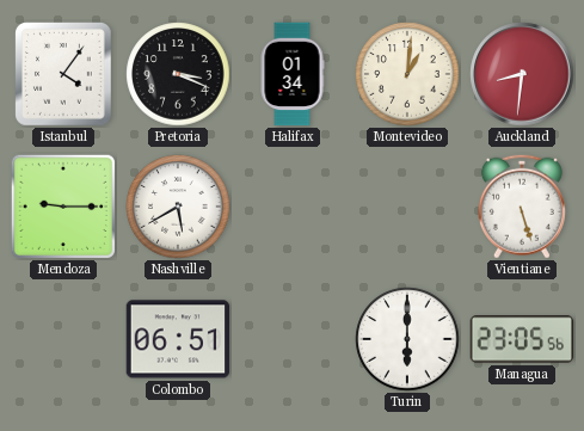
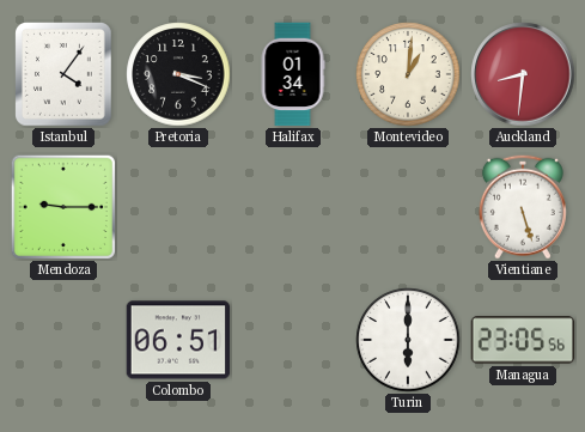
Nashville: 5:40 -> none (178, 207)
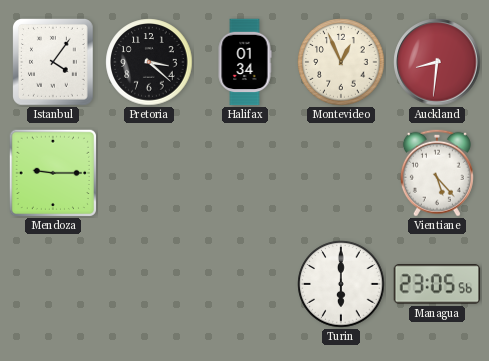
Pretoria: 3:19 -> 3:22 (149, 62)
Montevideo: 1:01 -> 12:56 (341, 62)
Vientiane: 5:27 -> 5:23 (437, 173)
Colombo: 06:51 -> none (178, 340)
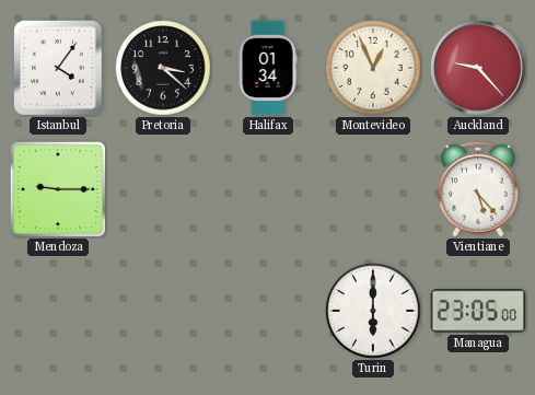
Auckland: 8:31 -> 9:23 (478, 68)
Managua: 23:05:56 -> 23:05:00 (478, 311)
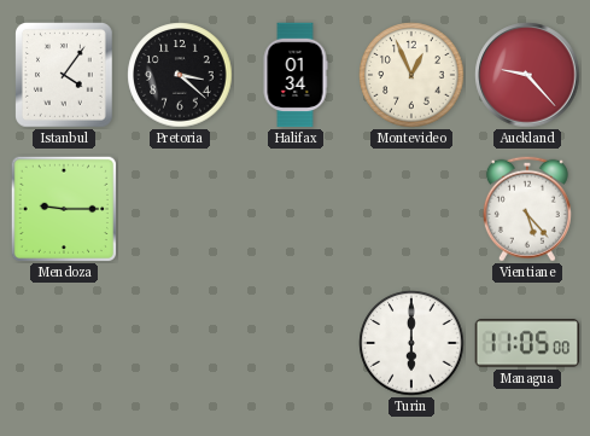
Managua: 23:05 -> 11:05 (527, 343)
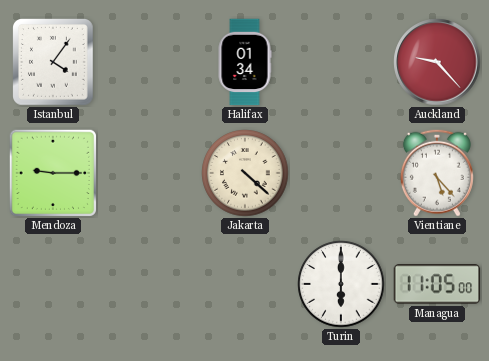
Pretoria: 3:22 -> none (180, 75)
Montevideo: 12:56 -> none (411, 75)
Jakarta: none -> 4:22 (245, 173)
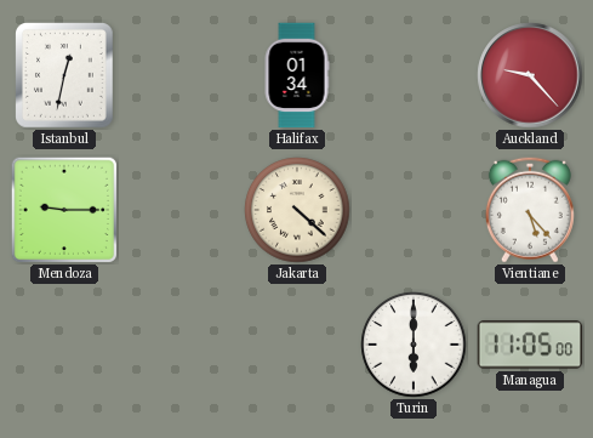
Istanbul: 4:06 -> 12:32 (65, 76)
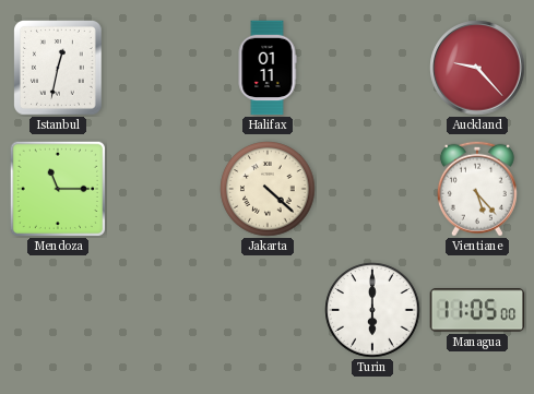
Halifax: 01:34 -> 01:11 (268, 68)
Mendoza: 9:15 -> 11:15 (57, 188)
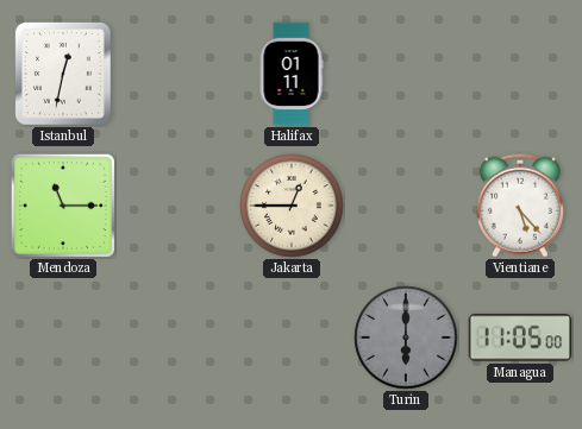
Auckland: 9:23 -> none (477, 68)
Jakarta: 4:22 -> 12:45 (292, 206)
Turin dial: white -> grey (406, 337)
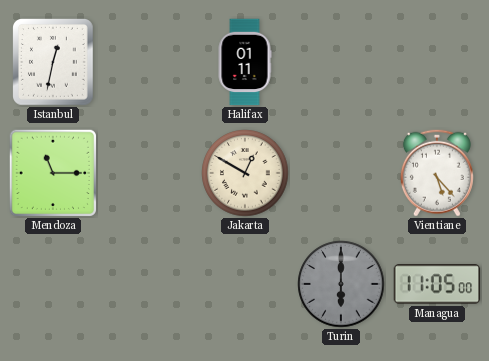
Jakarta: 12:45 -> 12:50 (245, 173)
